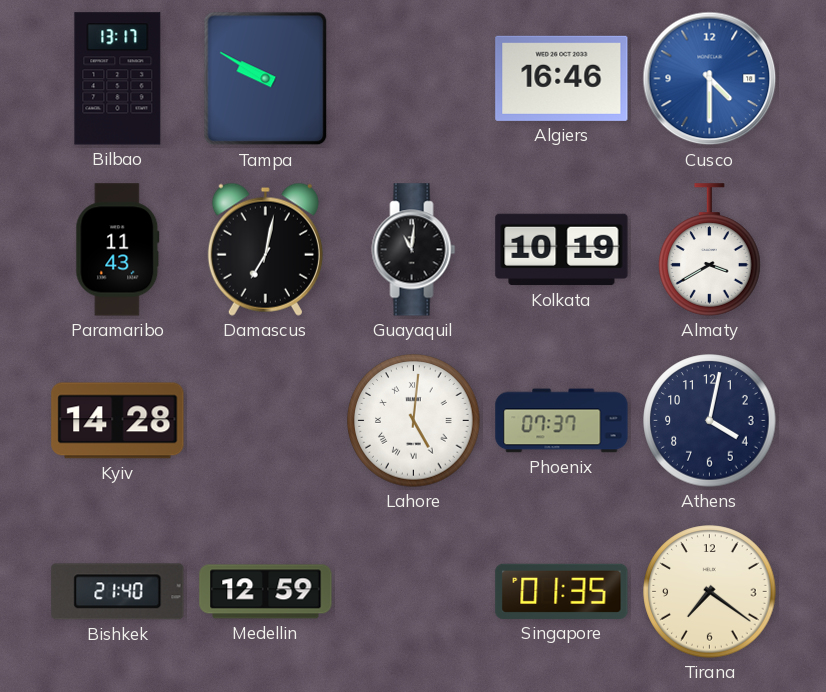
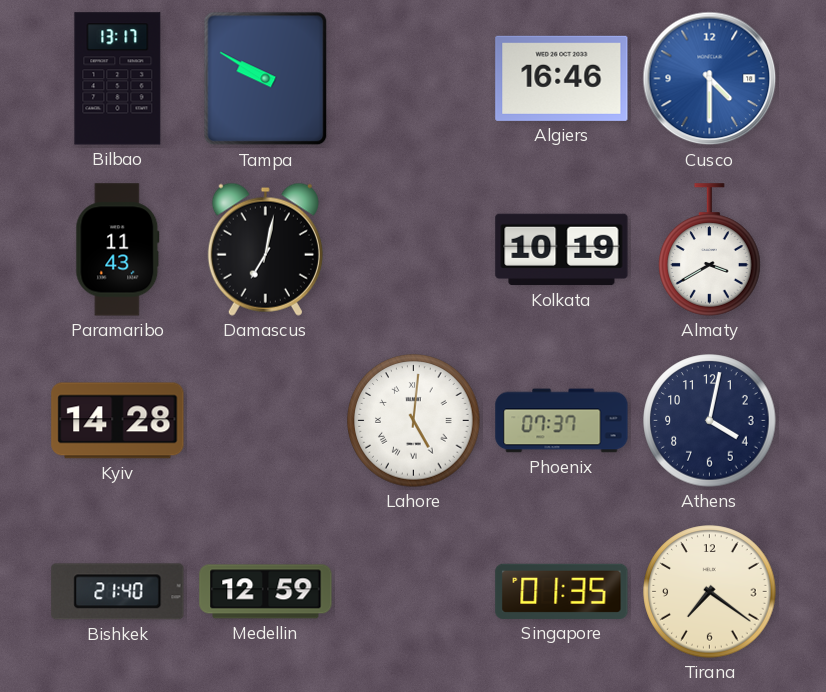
Guayaquil: 11:01 -> none (414, 250)
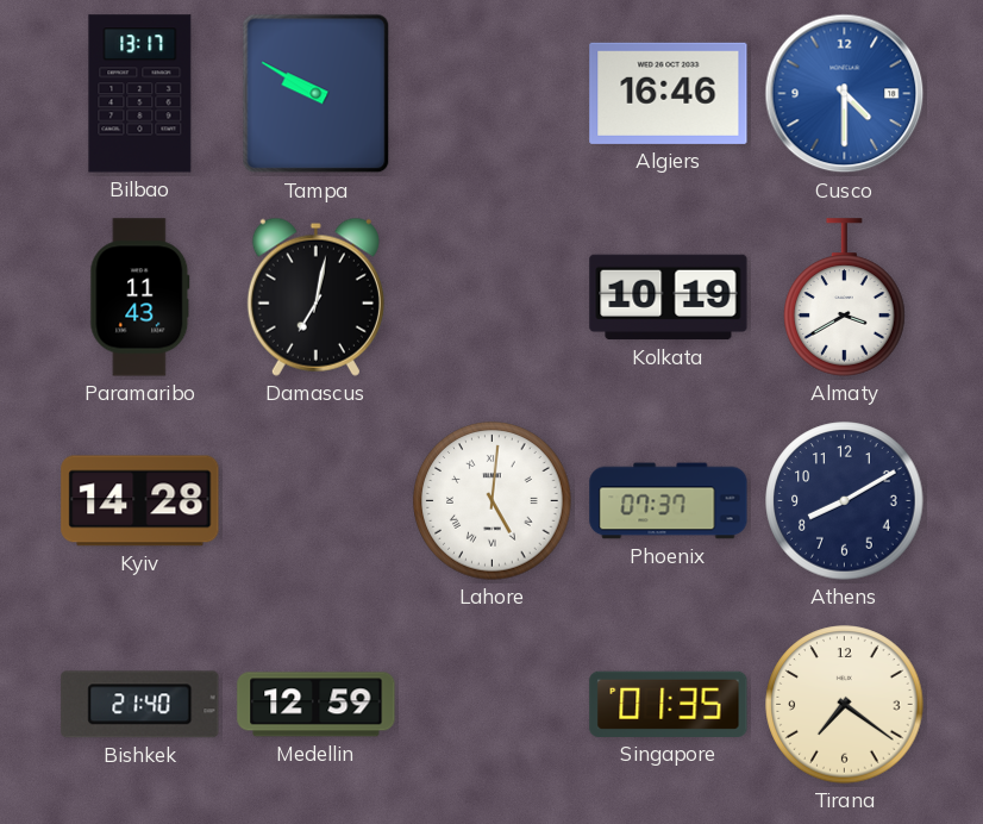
Athens: 4:02 -> 8:10 (845, 501)
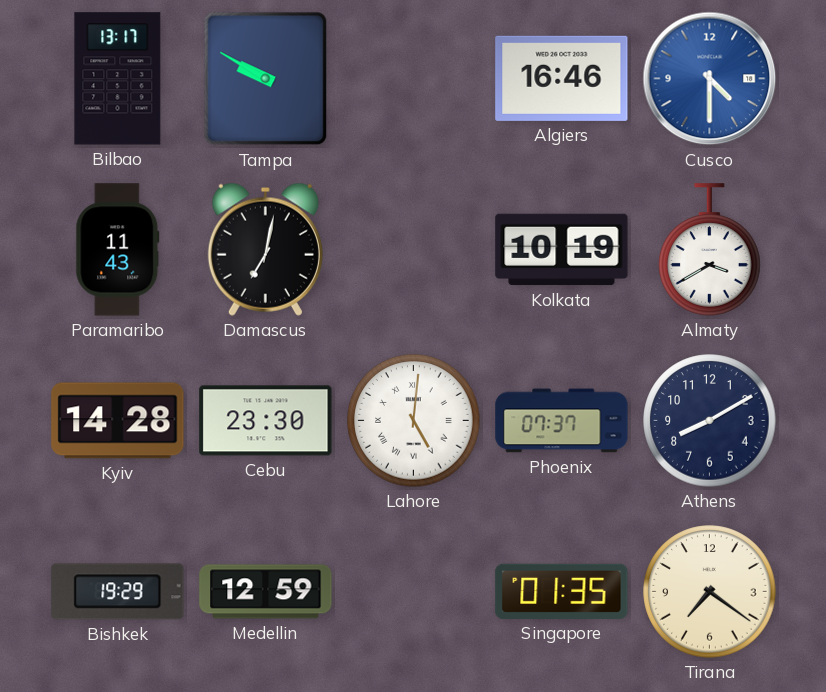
Cebu: none -> 23:30 (266, 421)
Bishkek: 21:40 -> 19:29 (118, 592)
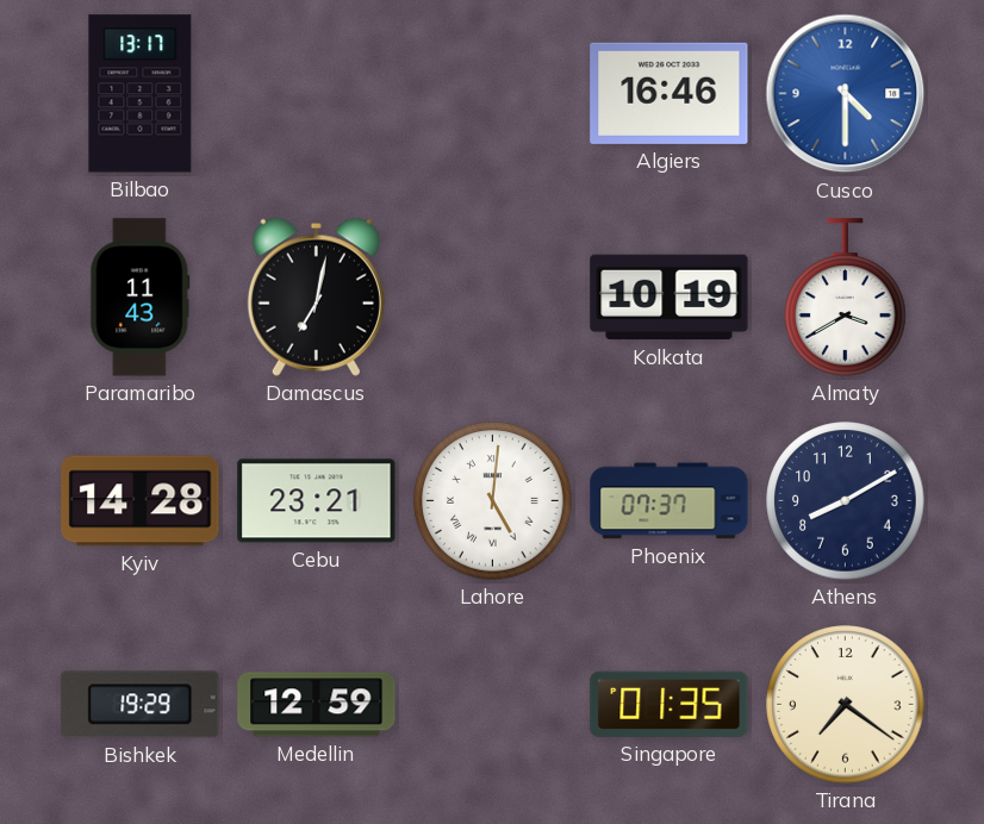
Tampa: 9:50 -> none (266, 79)
Cebu: 23:30 -> 23:21 (317, 501)
